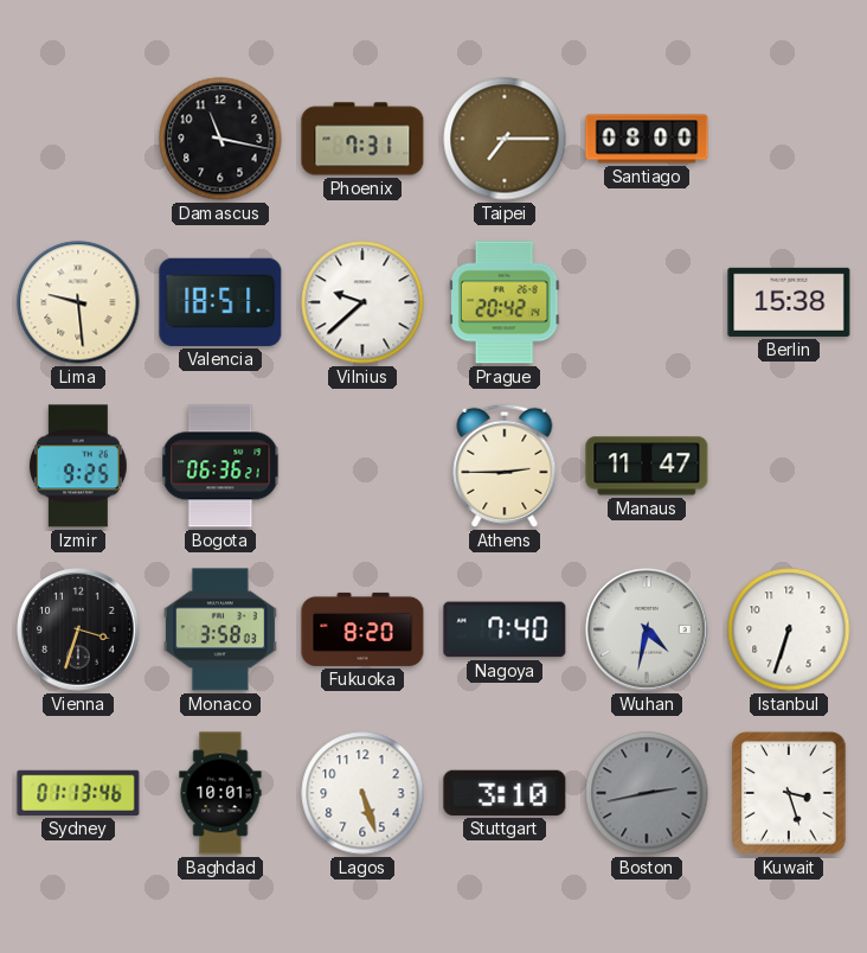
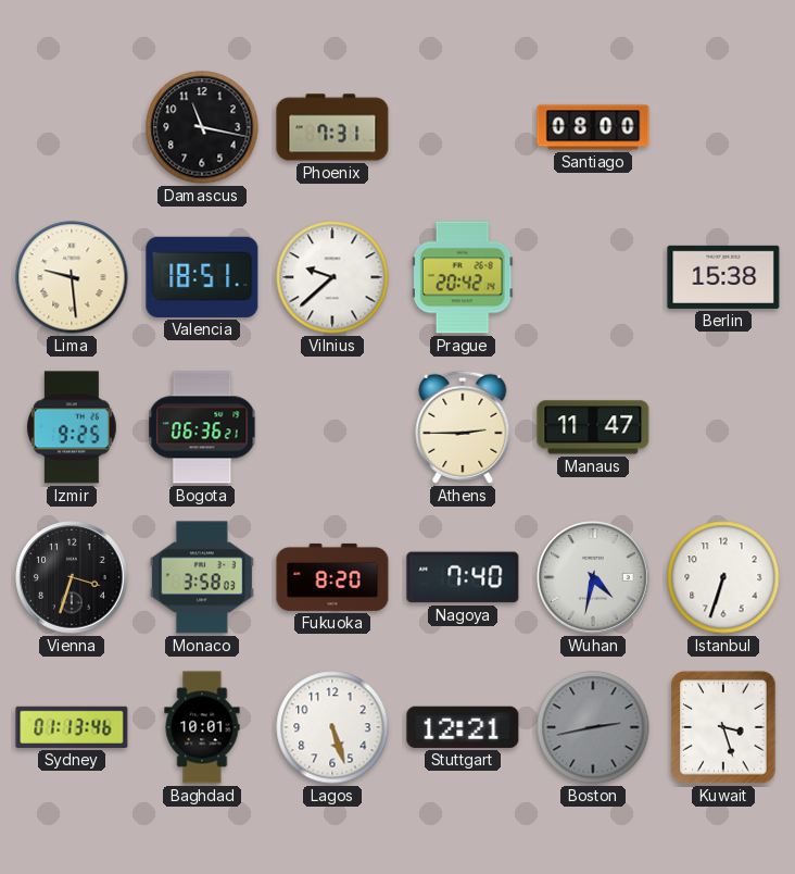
Taipei: 7:15 -> none (505, 139)
Stuttgart: 3:10 -> 12:21 (463, 727)
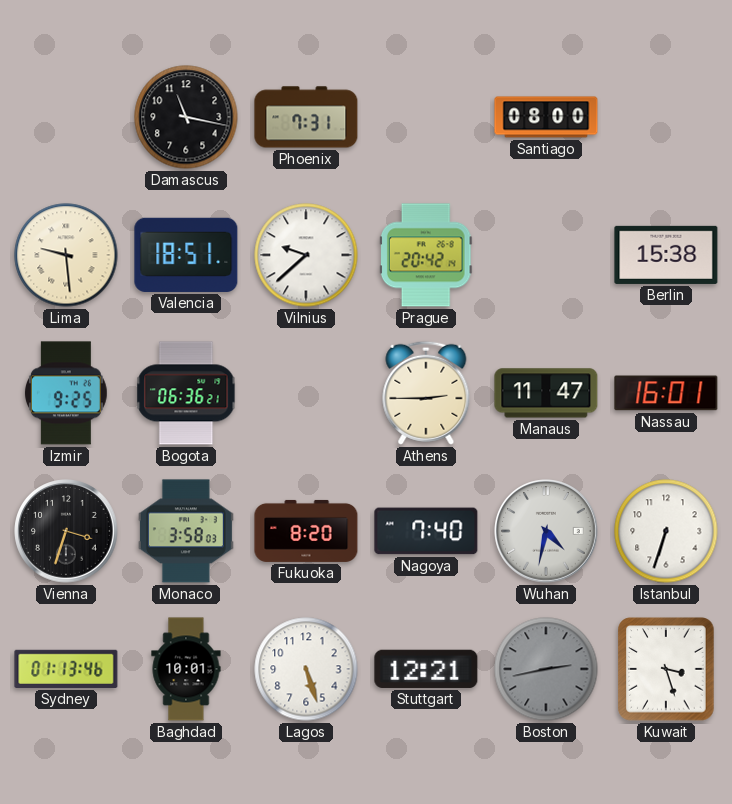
Nassau: none -> 16:01 (666, 393)
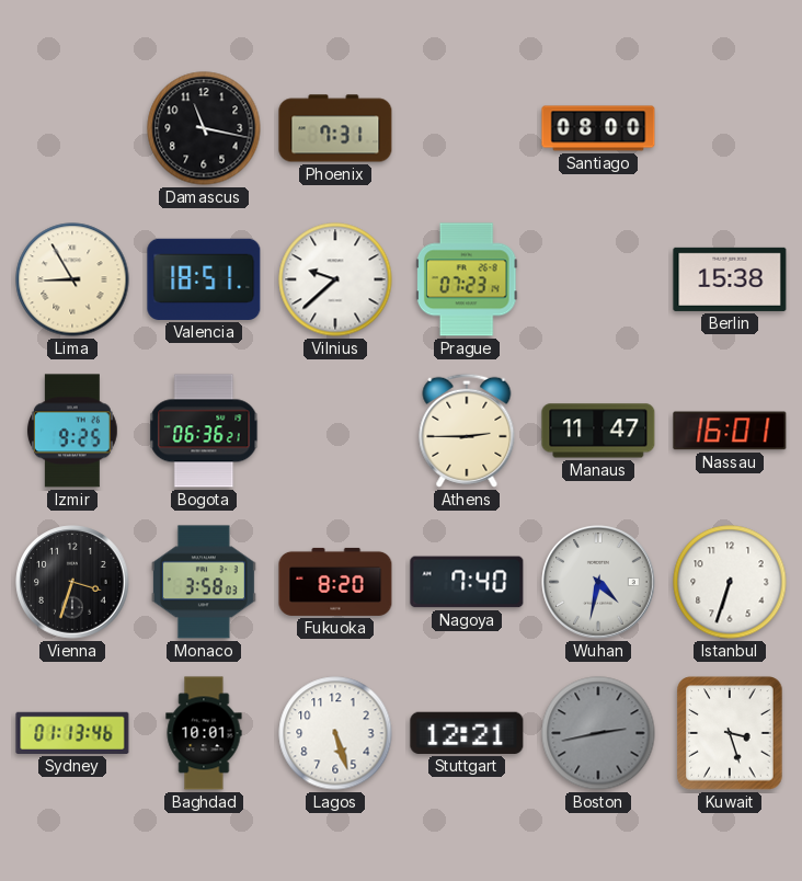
Lima: 9:29 -> 8:55 (72, 279)
Prague: 20:42 -> 07:23 (467, 279)
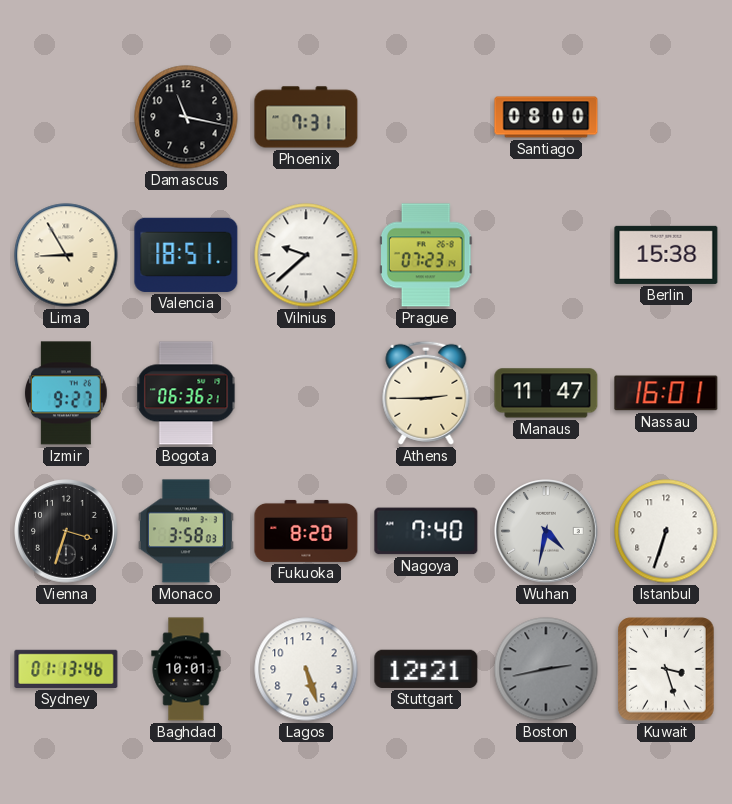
Izmir: 9:25 -> 9:27 (66, 393)
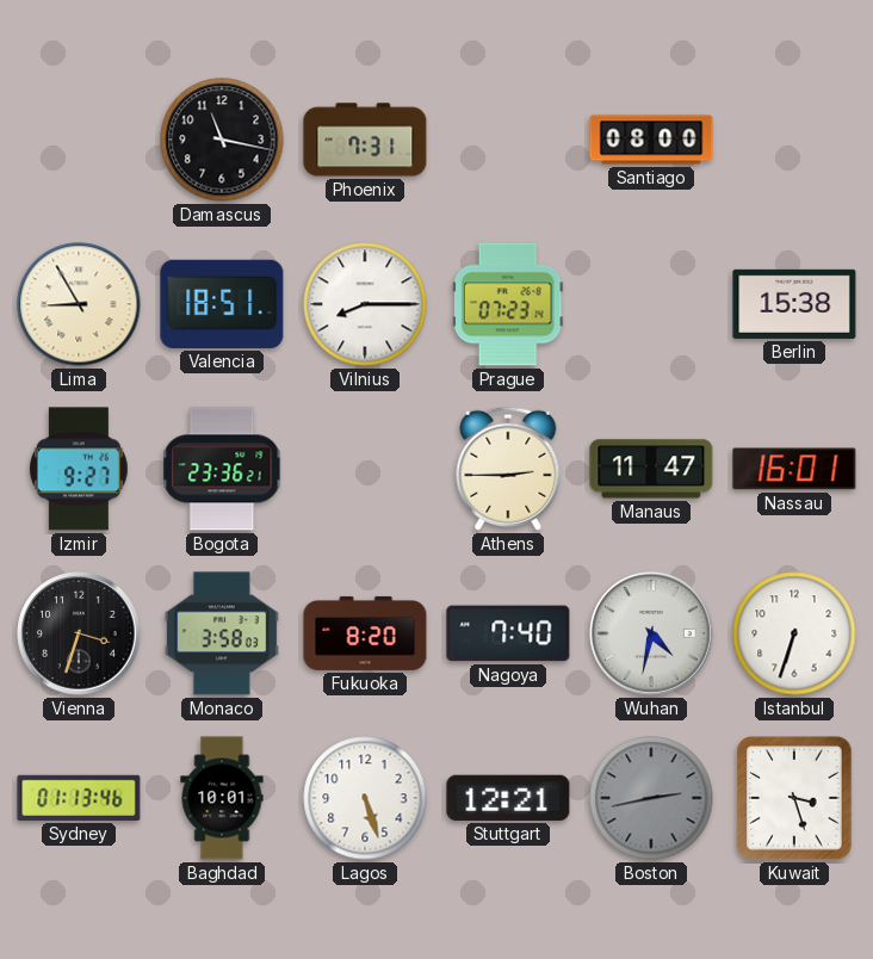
Vilnius: 9:38 -> 8:15 (365, 304)
Bogota: 06:36 -> 23:36 (222, 469)
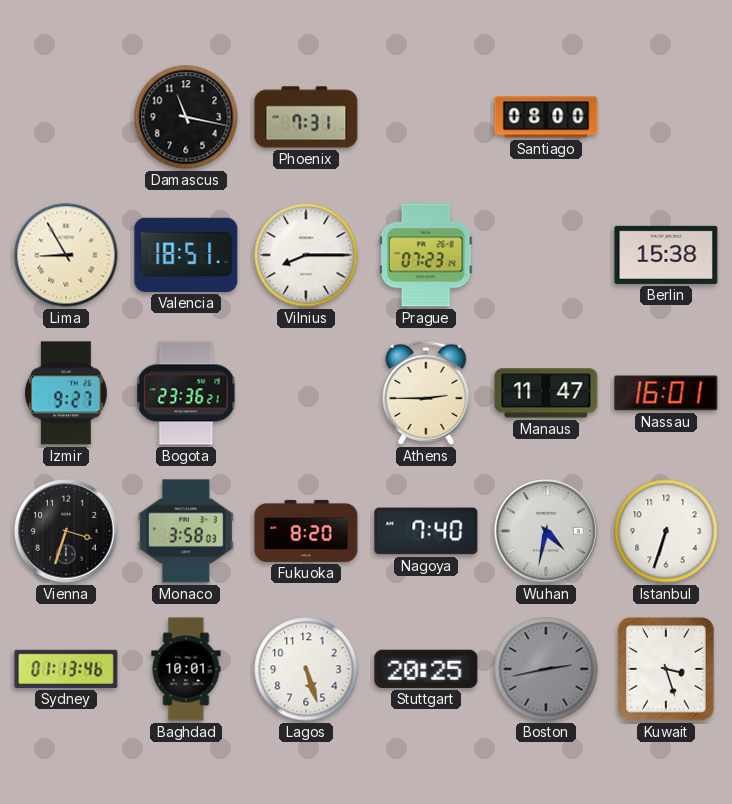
Stuttgart: 12:21 -> 20:25 (426, 669)
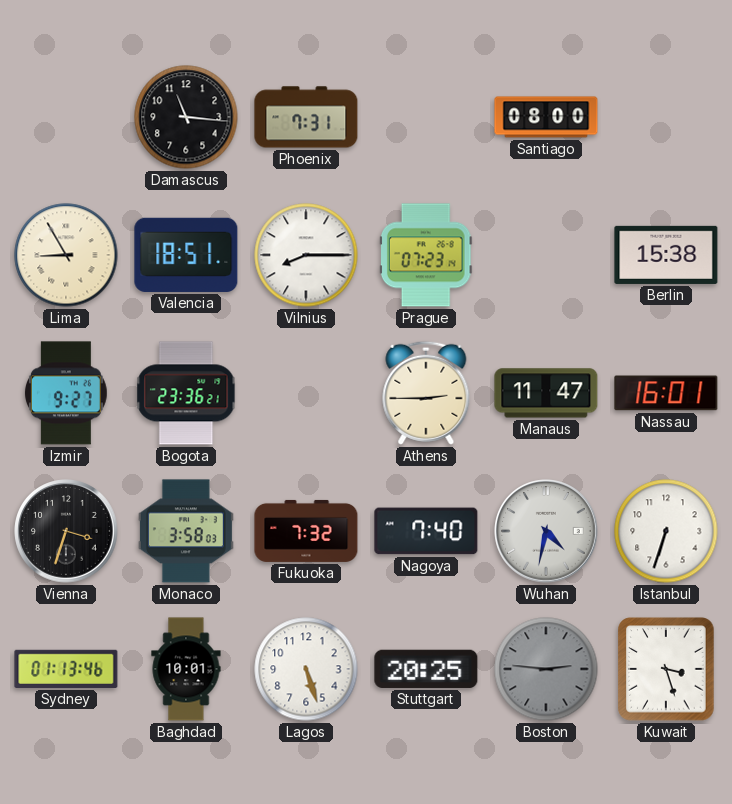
Damascus: 11:17 -> 11:16 (186, 117)
Fukuoka: 8:20 -> 7:32 (306, 531)
Boston: 2:43 -> 2:46 (546, 669)
